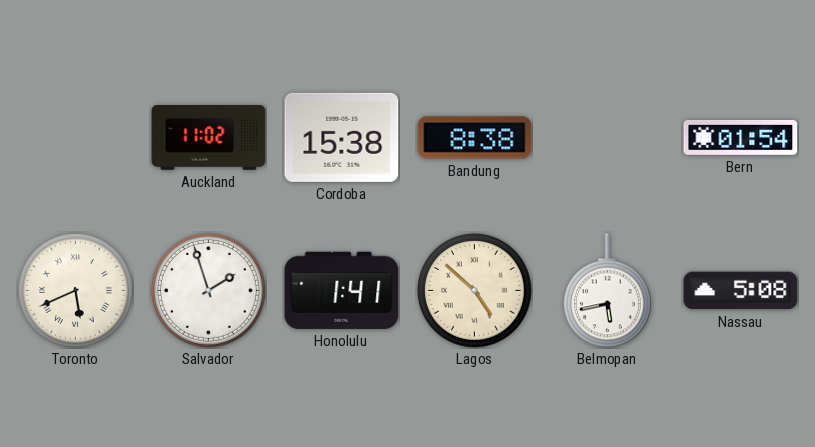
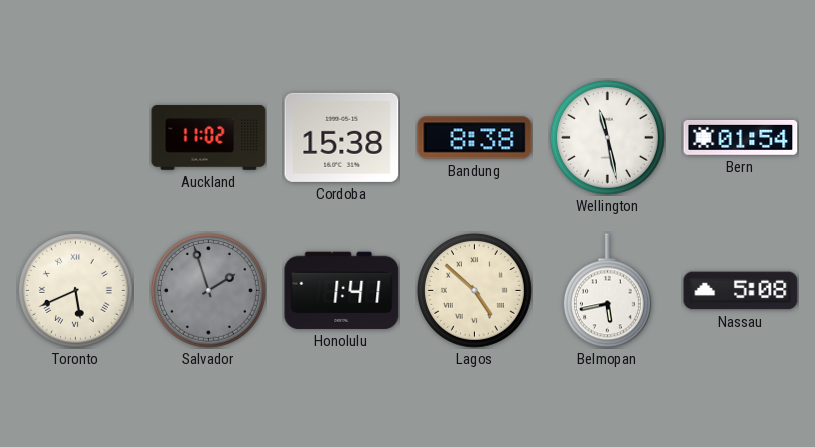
Wellington: none -> 11:28 (608, 138)
Salvador dial: white -> grey (209, 291)
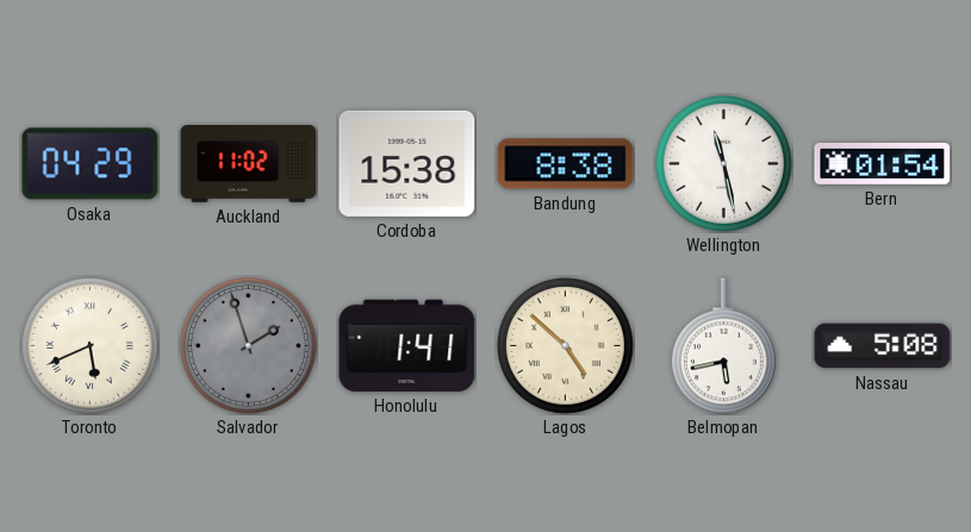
Osaka: none -> 04:29 (91, 164)
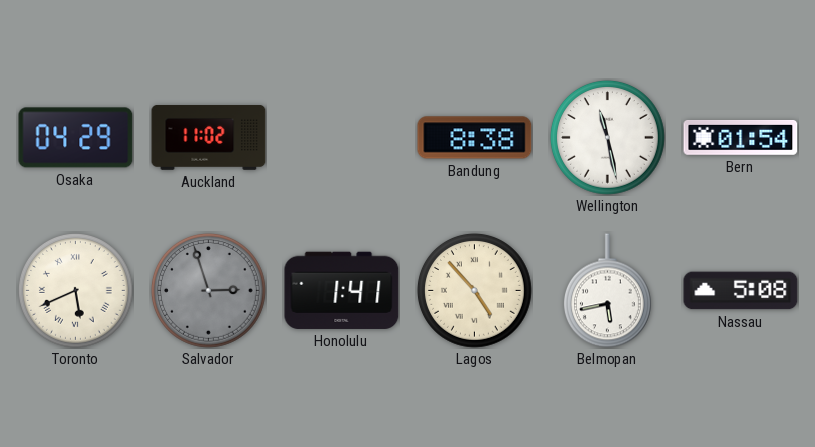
Cordoba: 15:38 -> none (407, 163)
Salvador: 1:57 -> 2:57 (209, 291)
Lagos: 4:52 -> 4:53 (475, 291)
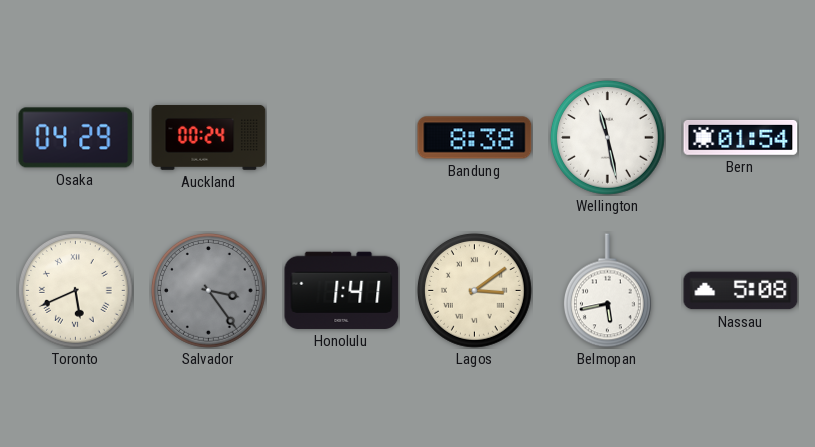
Auckland: 11:02 -> 00:24 (209, 138)
Salvador: 2:57 -> 3:24 (209, 291)
Lagos: 4:53 -> 3:09 (475, 291)
